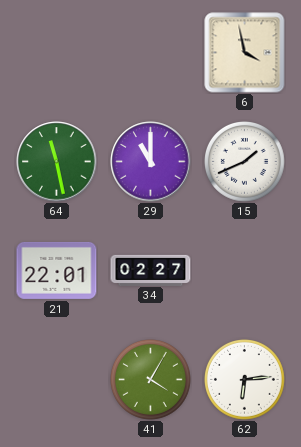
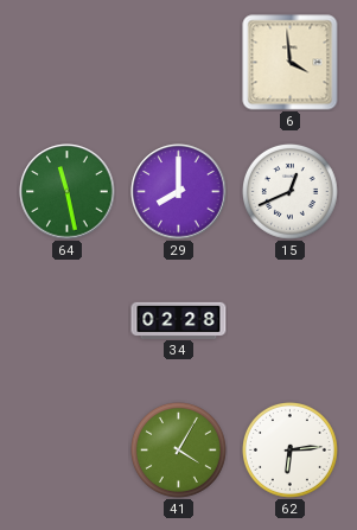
6: 3:58 -> 3:59 (291, 63)
29: 11:00 -> 8:00 (179, 192)
15: 1:41 -> 12:41 (291, 192)
21: 22:01 -> none (57, 270)
34: 02:27 -> 02:28 (179, 320)
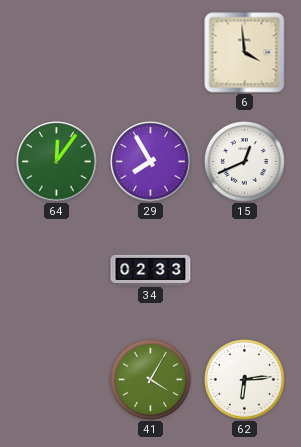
64: 11:28 -> 12:06 (57, 162)
29: 8:00 -> 7:55 (151, 162)
34: 02:28 -> 02:33 (151, 270)
